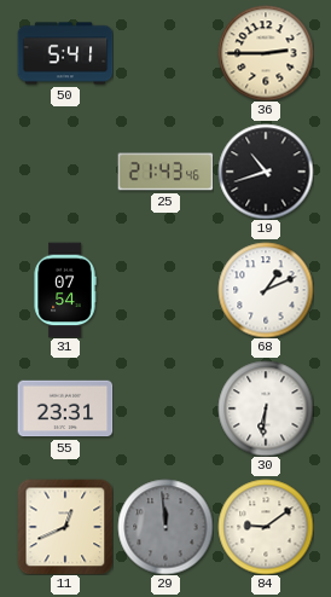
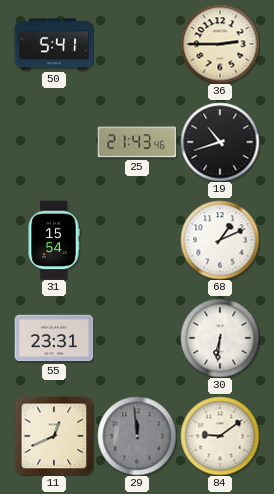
31: 07:54 -> 15:54 (54, 240)
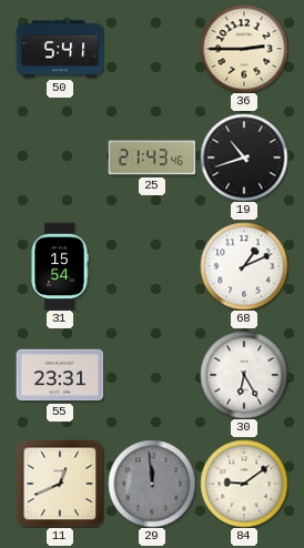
30: 6:31 -> 6:25 (244, 375)
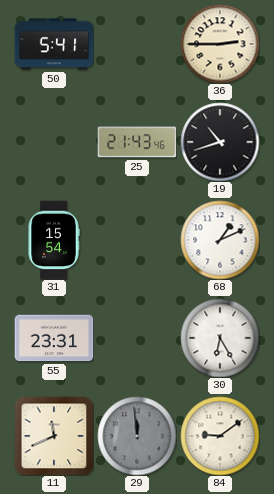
11: 12:41 -> 11:41 (54, 436)
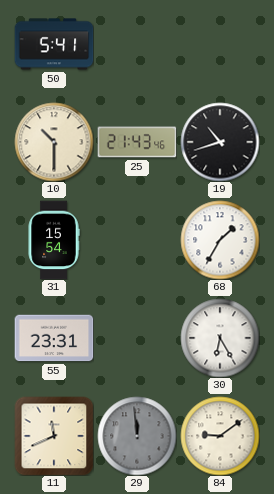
36: 2:45 -> none (220, 44)
10: none -> 10:30 (54, 142)
68: 1:11 -> 1:35 (220, 240)
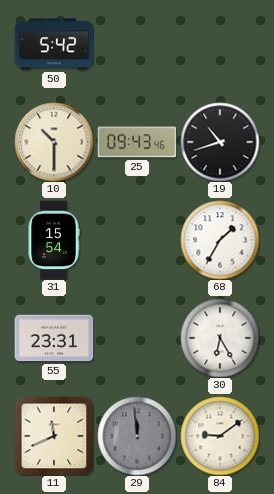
50: 5:41 -> 5:42 (54, 44)
25: 21:43 -> 09:43 (137, 142)
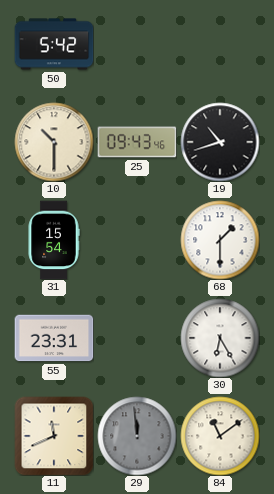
68: 1:35 -> 1:30 (220, 240)
84: 9:09 -> 11:09 (220, 436)
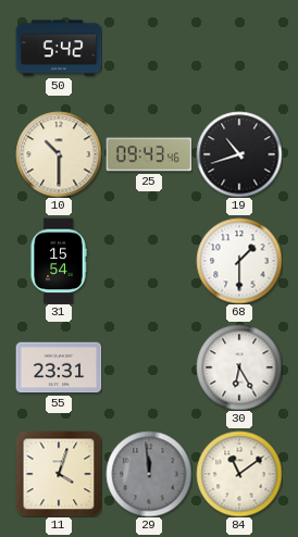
11: 11:41 -> 4:03 (59, 474)
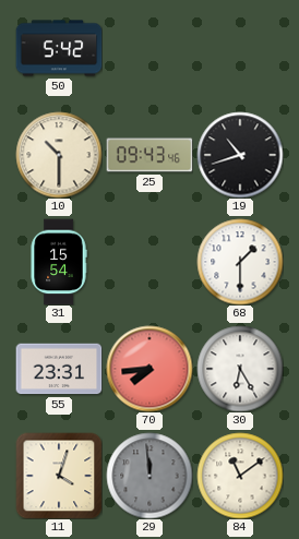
70: none -> 7:44 (149, 369)
